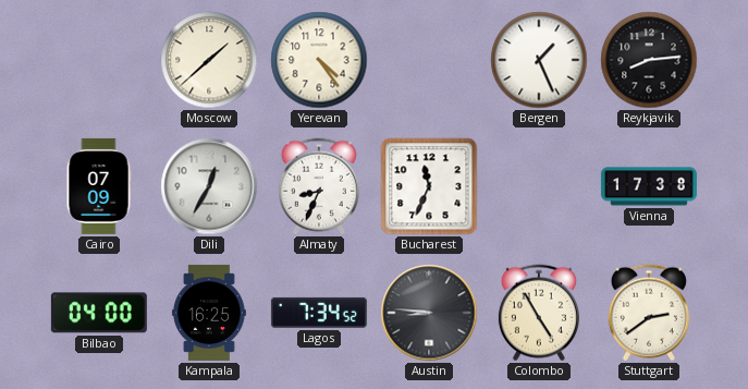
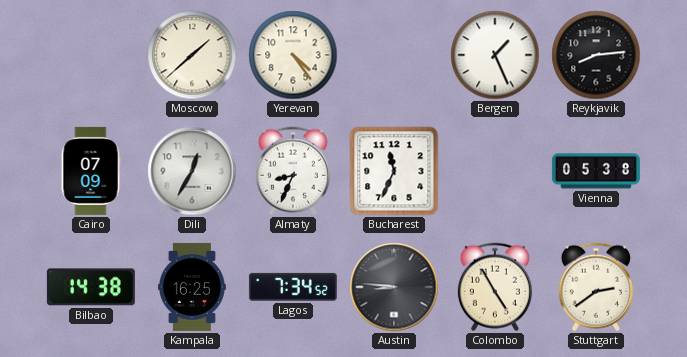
Vienna: 17:38 -> 05:38 (596, 171)
Bilbao: 04:00 -> 14:38 (91, 287)
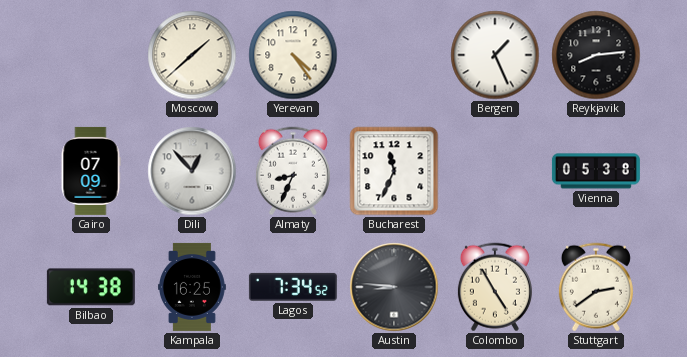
Dili: 12:35 -> 12:53 (192, 171)
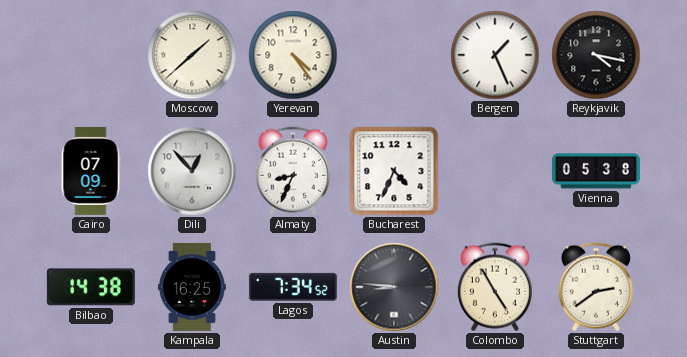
Reykjavik: 8:14 -> 4:17 (596, 55)
Bucharest: 11:34 -> 4:34 (394, 171)
